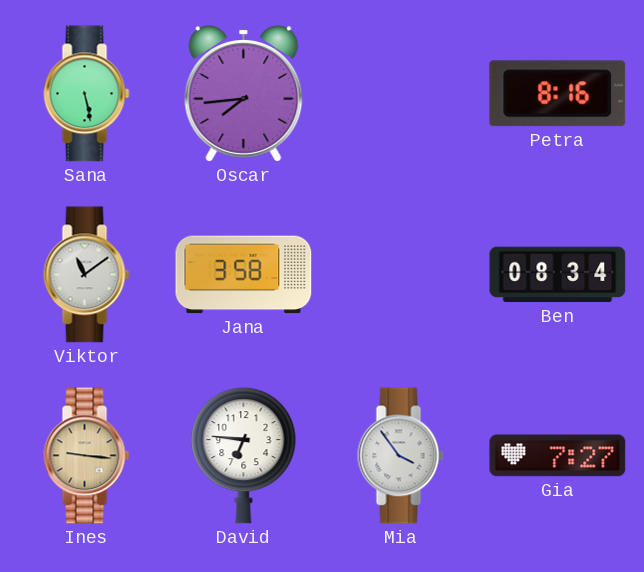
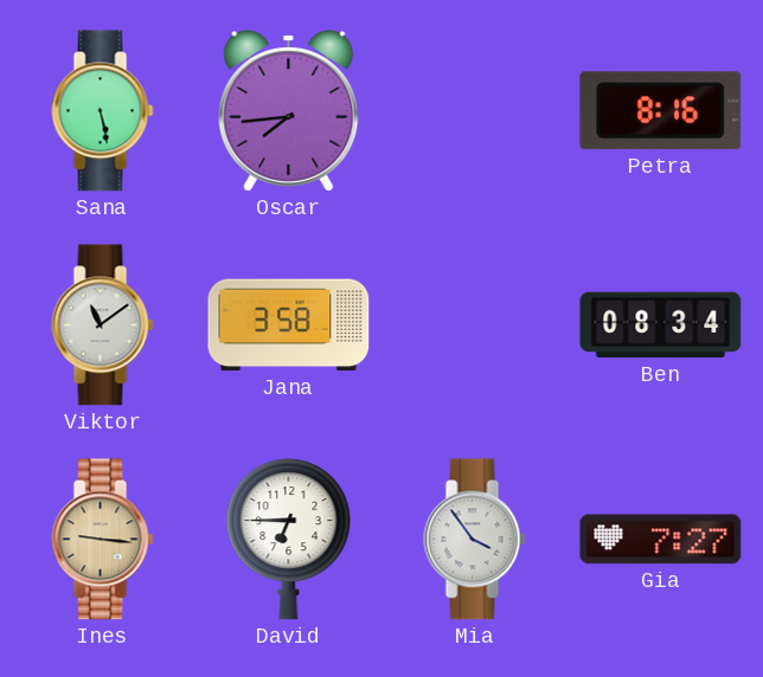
David: 6:46 -> 6:45 (289, 540)
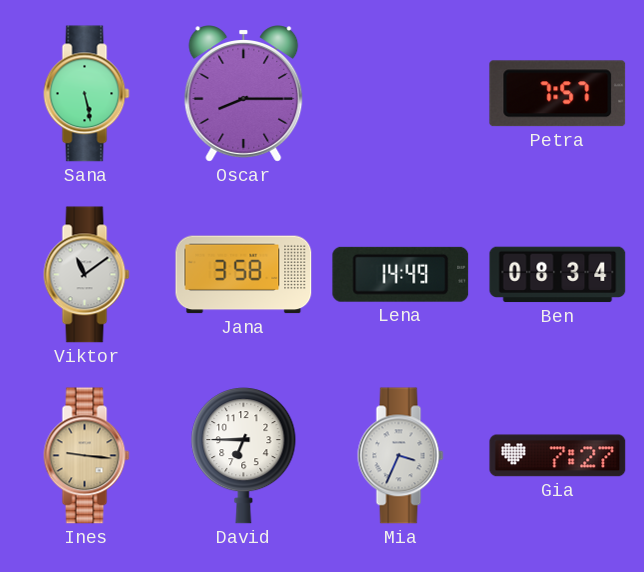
Oscar: 7:44 -> 8:15 (244, 94)
Petra: 8:16 -> 7:57 (558, 94)
Lena: none -> 14:49 (401, 274)
Mia: 3:54 -> 3:34 (401, 456)
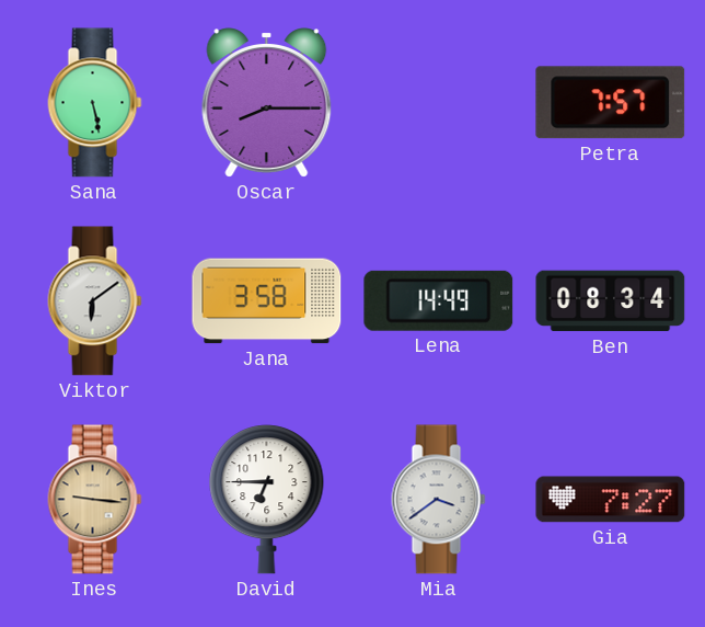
Viktor: 11:09 -> 6:09 (95, 301)
Mia: 3:34 -> 3:39 (439, 500)
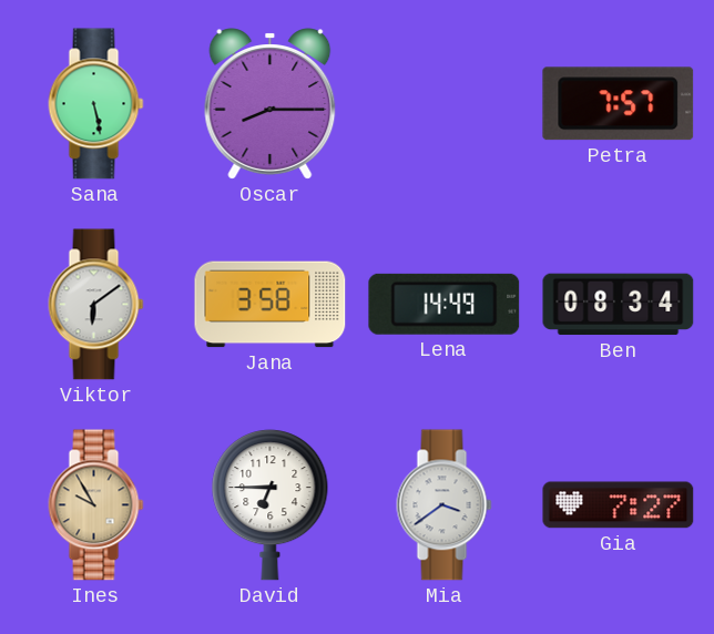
Ines: 9:16 -> 9:55 (96, 505)
